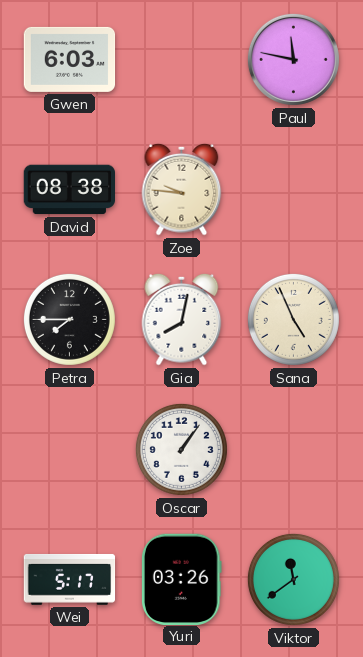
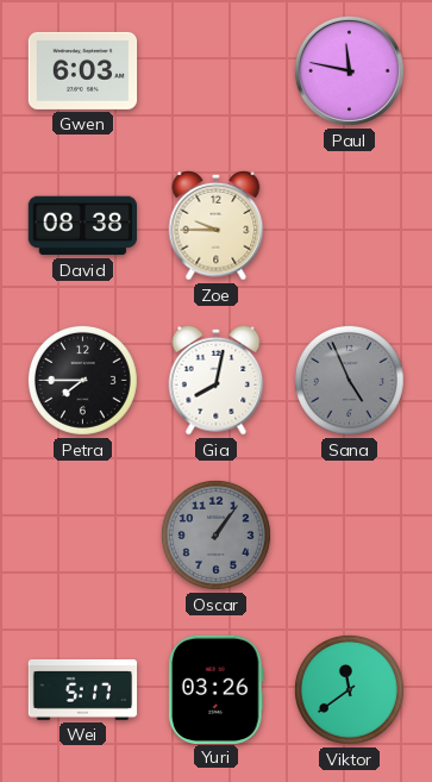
Zoe: 9:46 -> 9:45 (217, 225)
Sana dial: cream -> grey (349, 380)
Oscar dial: white -> grey (215, 534)
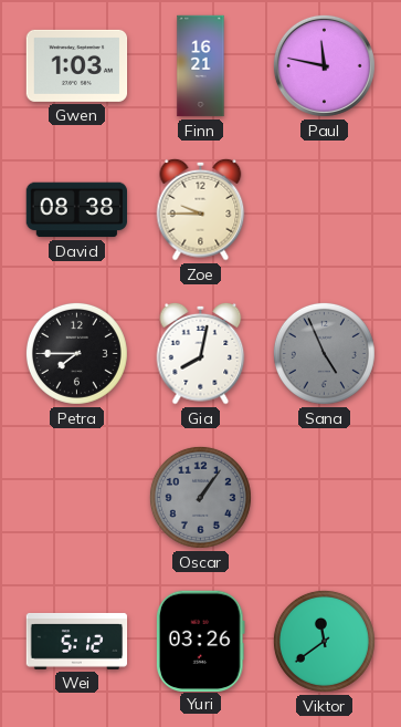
Gwen: 6:03 -> 1:03 (77, 65)
Finn: none -> 16:21 (201, 66)
Wei: 5:17 -> 5:12 (77, 641)
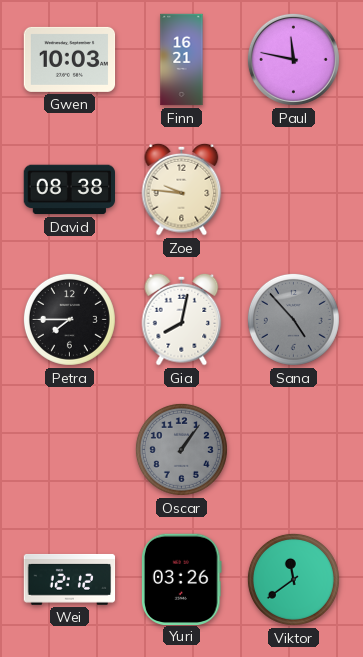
Gwen: 1:03 -> 10:03 (70, 59)
Zoe: 9:45 -> 9:46 (182, 189)
Sana: 4:56 -> 4:53 (293, 319)
Wei: 5:12 -> 12:12 (70, 579)
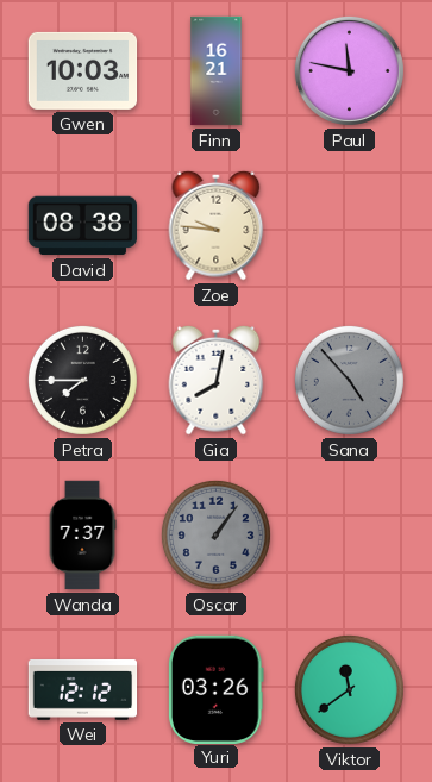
Wanda: none -> 7:37 (82, 536)
